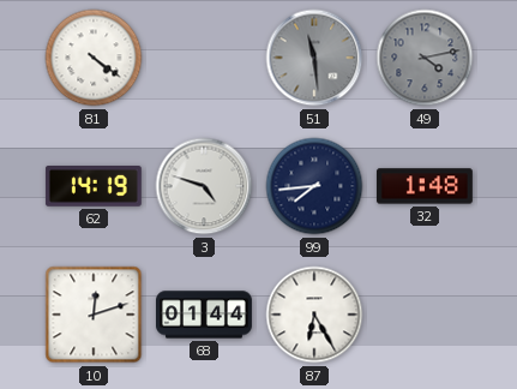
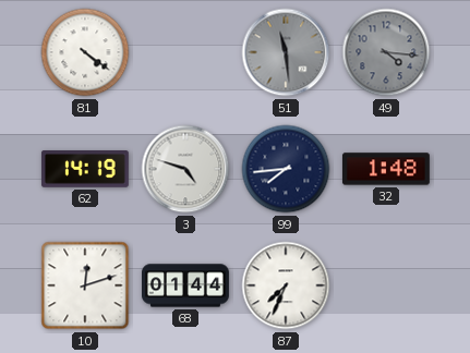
49: 4:13 -> 4:16 (386, 52)
87: 6:25 -> 7:34 (286, 285)
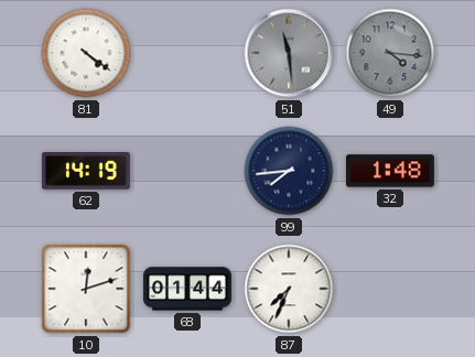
3: 4:48 -> none (185, 169)
